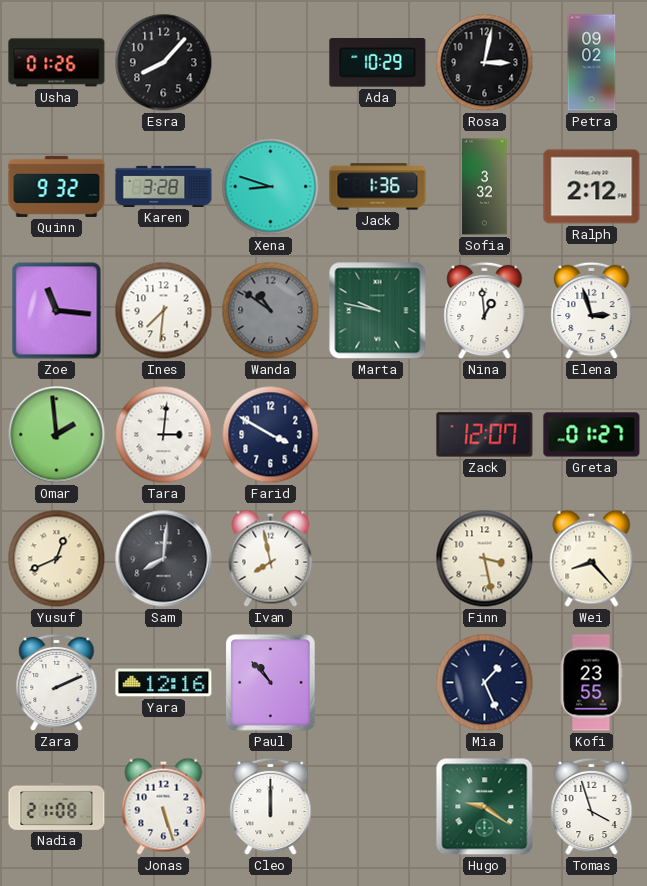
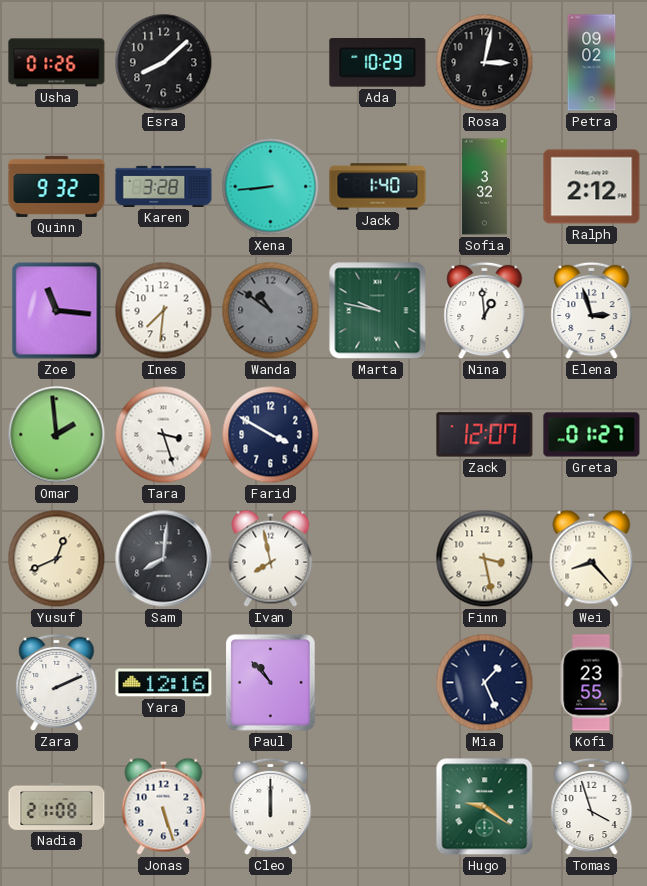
Esra: 8:07 -> 8:08 (164, 63)
Xena: 8:48 -> 8:44 (271, 187)
Jack: 1:36 -> 1:40 (378, 187)
Tara: 3:01 -> 3:27 (164, 435)
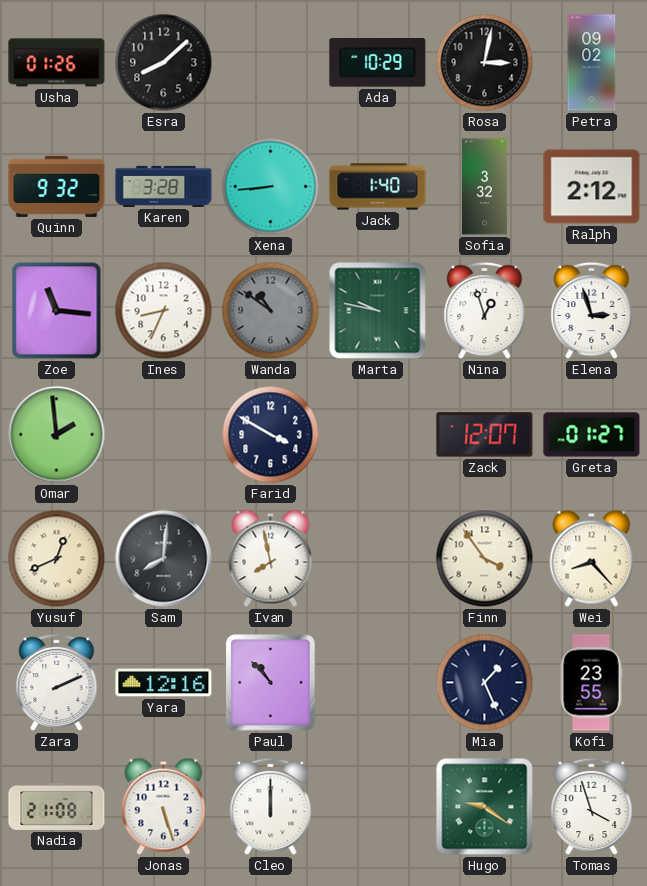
Ines: 7:31 -> 8:34 (164, 311)
Nina: 12:59 -> 12:57 (485, 311)
Tara: 3:27 -> none (164, 435)
Finn: 3:28 -> 3:54 (485, 559)
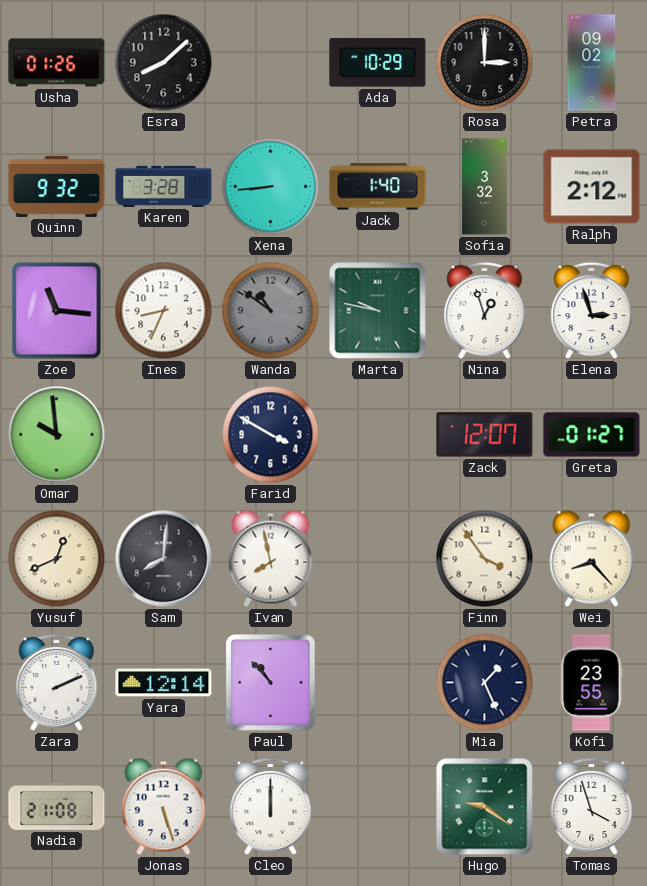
Rosa: 3:02 -> 3:00 (485, 63)
Omar: 1:59 -> 9:59 (57, 435)
Yara: 12:16 -> 12:14 (164, 683)
